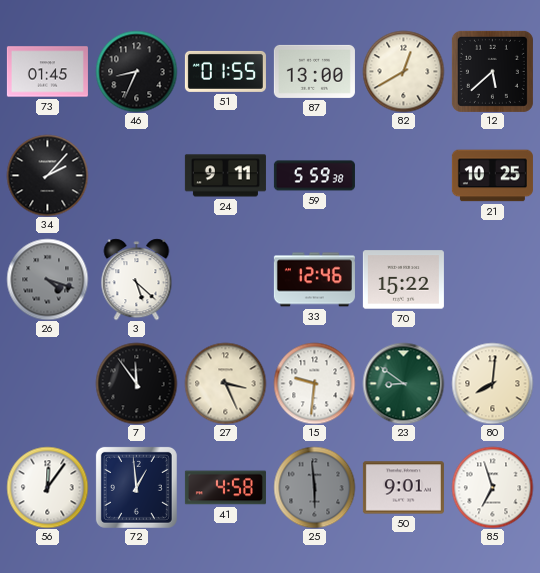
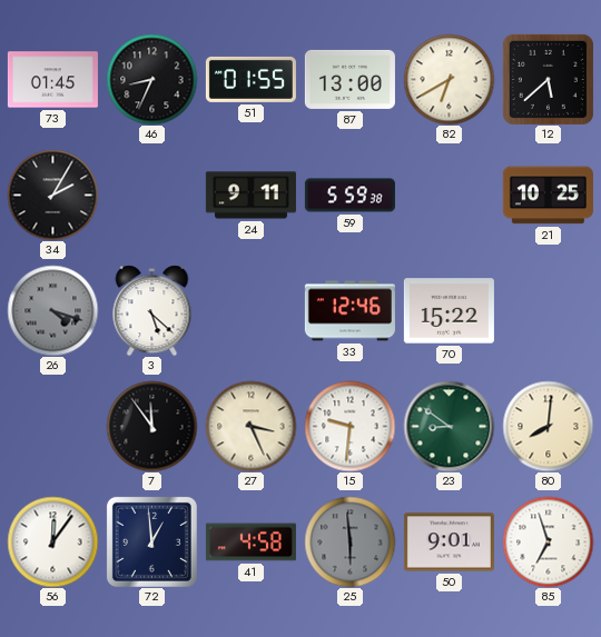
82: 12:40 -> 6:40 (449, 79)
34: 2:07 -> 2:05 (52, 195)
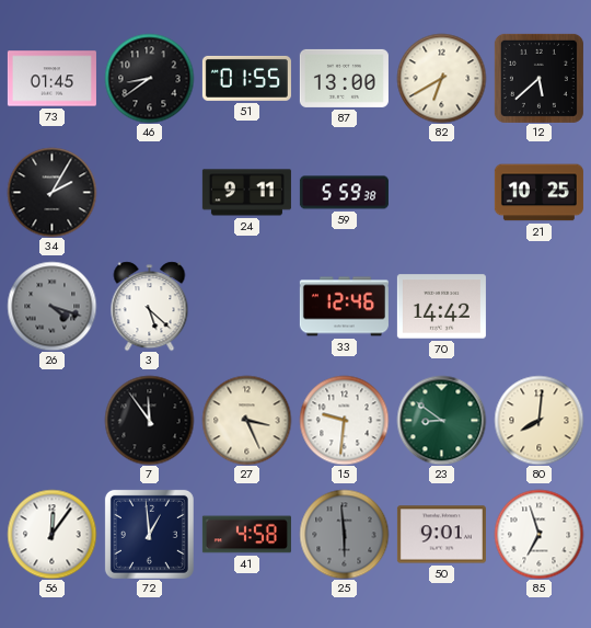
46: 8:34 -> 8:39 (149, 78)
70: 15:22 -> 14:42 (441, 307)
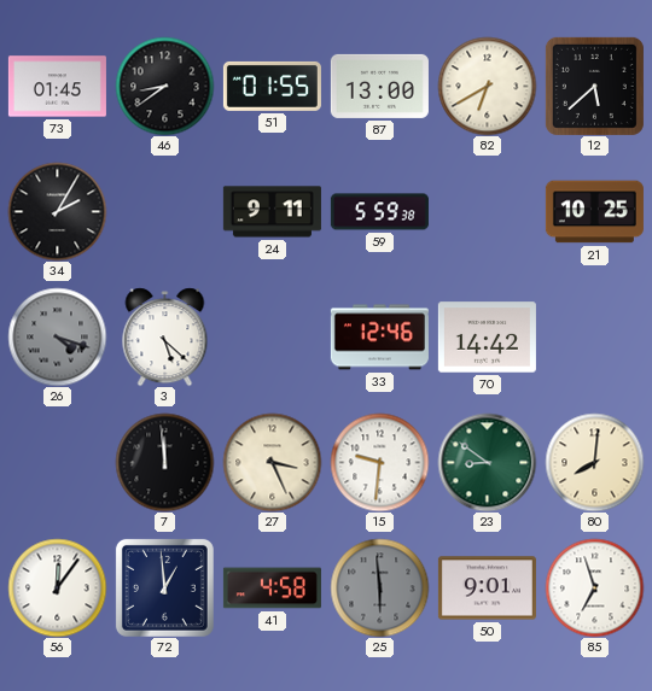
7: 11:54 -> 11:59 (164, 462)
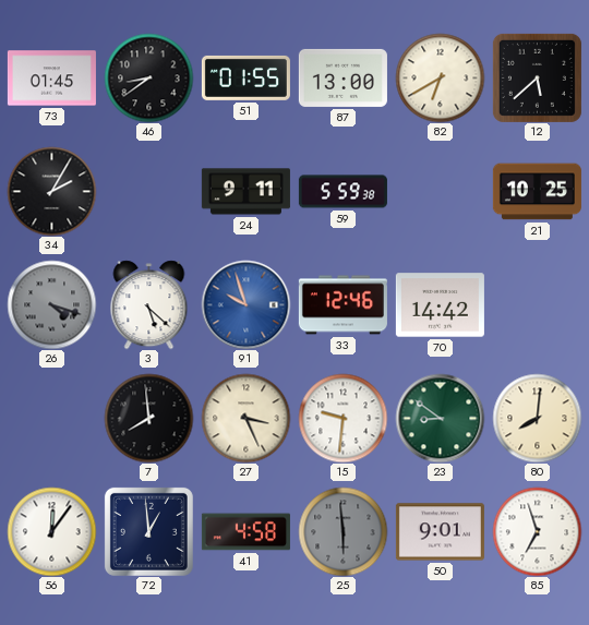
91: none -> 9:57 (245, 304)
7: 11:59 -> 7:59 (148, 418)
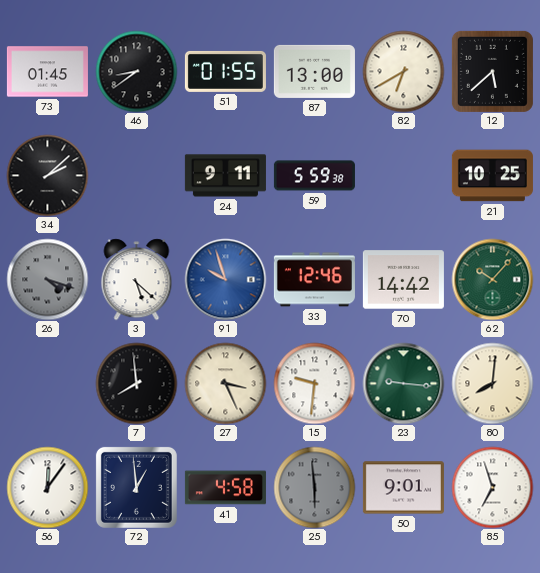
34: 2:05 -> 2:08 (47, 175)
62: none -> 10:07 (492, 279)
23: 8:51 -> 9:16 (403, 383)
